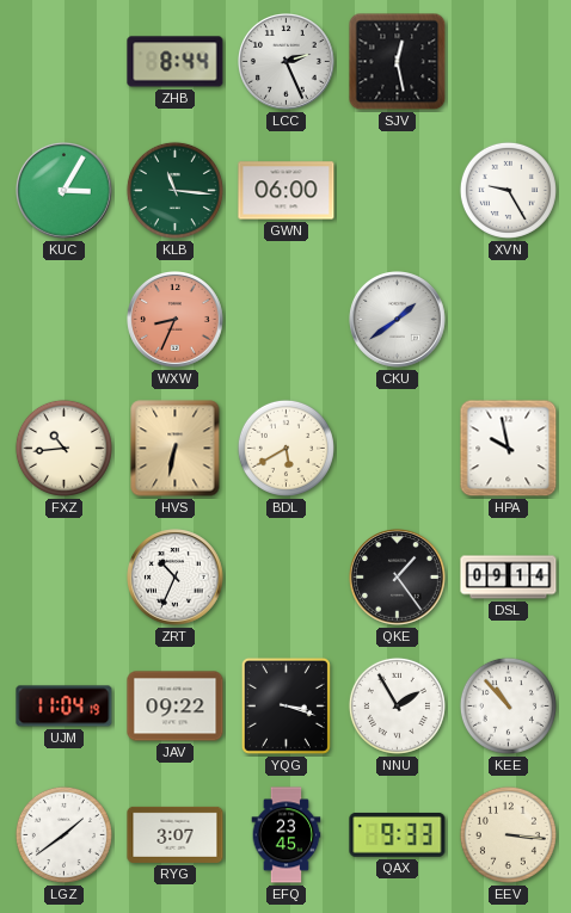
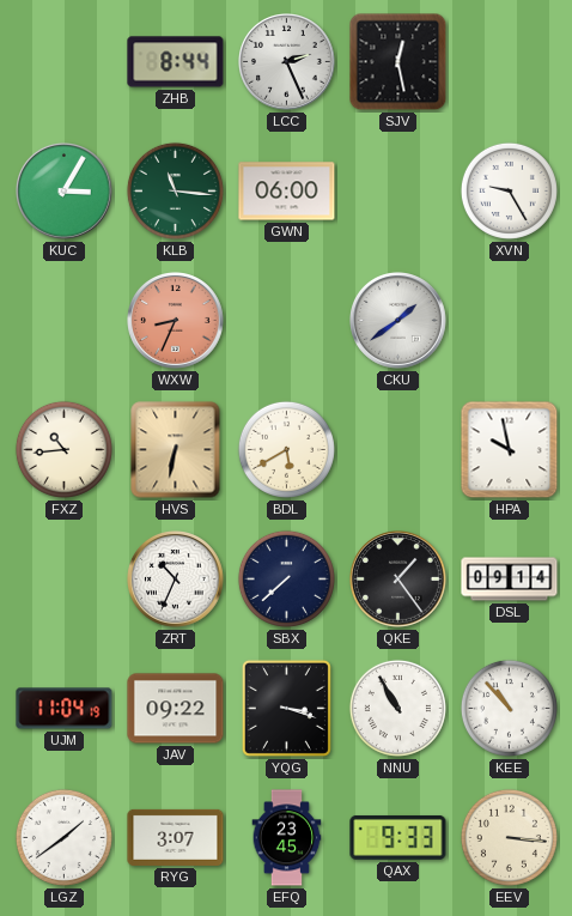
SBX: none -> 7:38 (286, 578)
NNU: 1:55 -> 10:55 (397, 708)
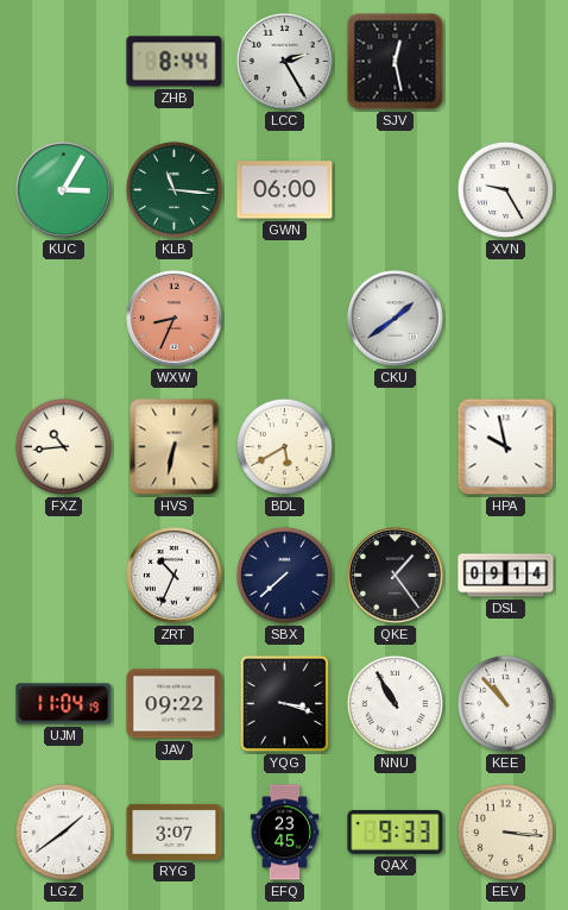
LCC: 2:26 -> 2:25 (285, 62)
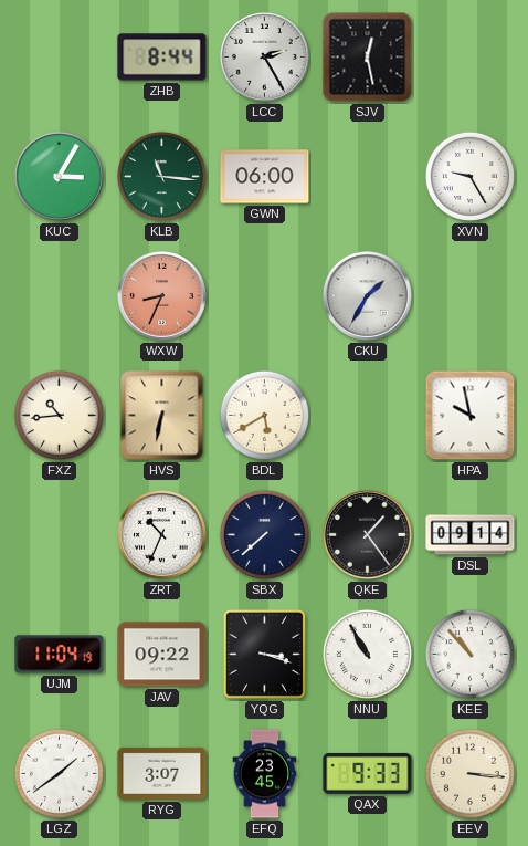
CKU: 1:39 -> 1:35 (368, 296)
